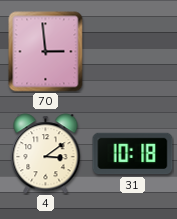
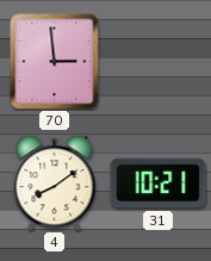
4: 3:09 -> 8:09 (55, 184)
31: 10:18 -> 10:21 (159, 184)
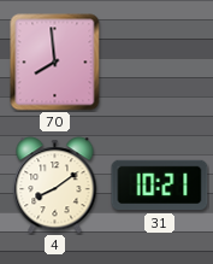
70: 2:59 -> 7:59 (55, 63)
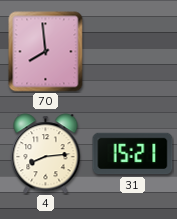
4: 8:09 -> 8:14 (46, 154)
31: 10:21 -> 15:21 (133, 154)
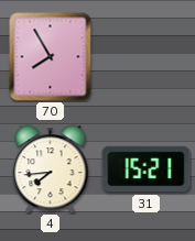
70: 7:59 -> 7:55 (51, 57)
4: 8:14 -> 7:44 (51, 169)
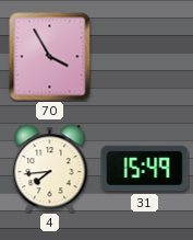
70: 7:55 -> 3:55 (50, 57)
31: 15:21 -> 15:49 (145, 169)
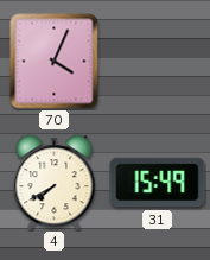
70: 3:55 -> 4:04 (55, 62)
4: 7:44 -> 7:40 (55, 183)
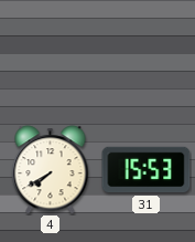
70: 4:04 -> none (55, 62)
31: 15:49 -> 15:53 (147, 170)
